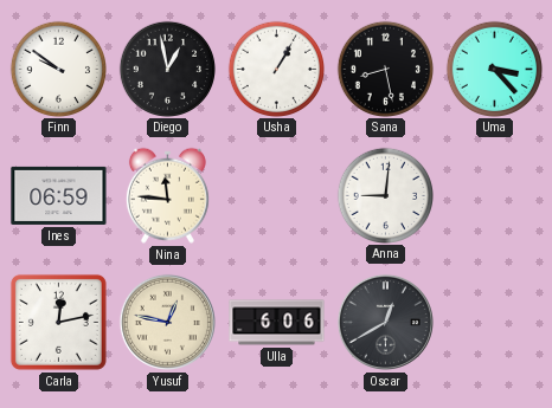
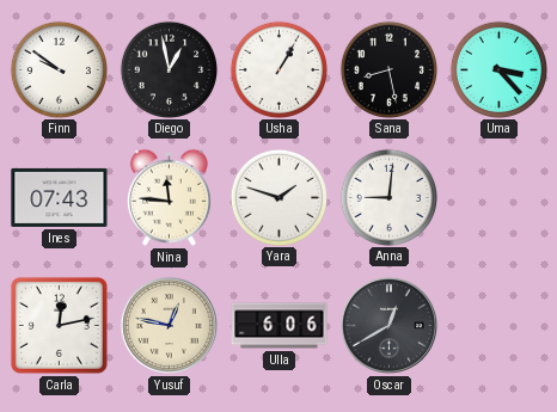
Ines: 06:59 -> 07:43 (60, 197)
Yara: none -> 1:48 (278, 197)
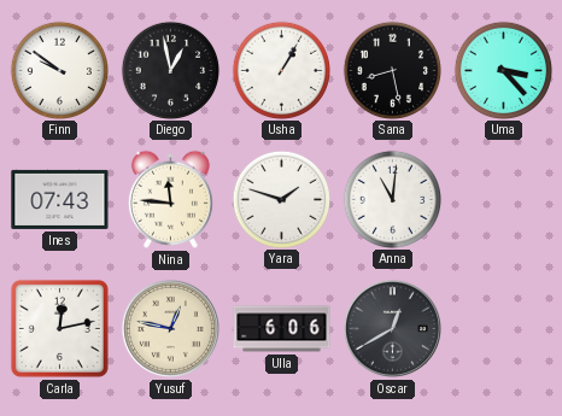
Anna: 9:01 -> 11:01 (392, 199)
